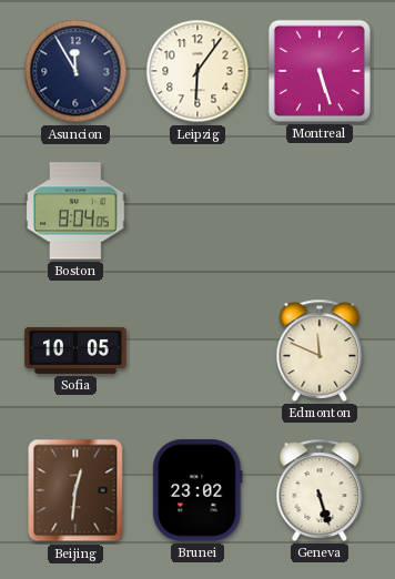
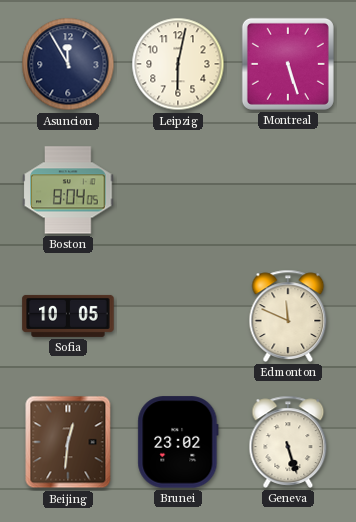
Leipzig: 6:06 -> 6:02 (178, 64)
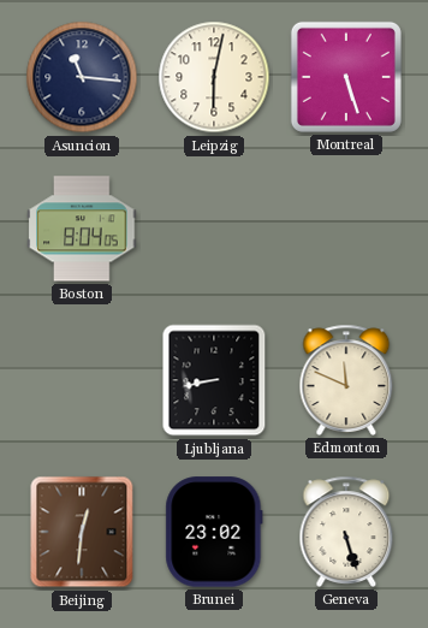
Asuncion: 11:55 -> 11:16 (82, 77)
Sofia: 10:05 -> none (68, 316)
Ljubljana: none -> 8:43 (214, 380)
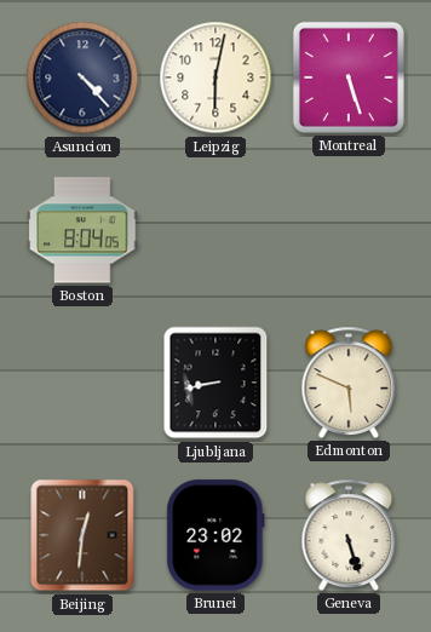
Asuncion: 11:16 -> 4:23 (82, 77)
Edmonton: 11:49 -> 5:49 (349, 383)
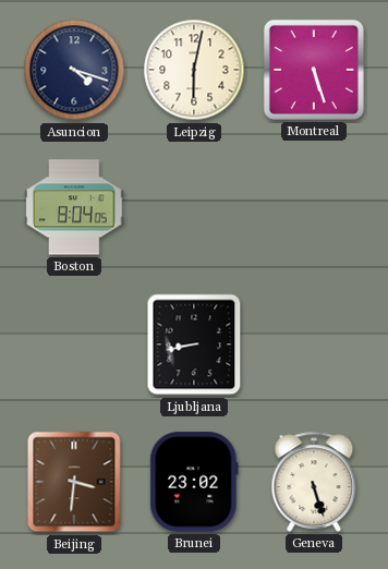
Asuncion: 4:23 -> 4:18 (74, 70)
Edmonton: 5:49 -> none (349, 383)
Beijing: 12:31 -> 3:31 (74, 482)
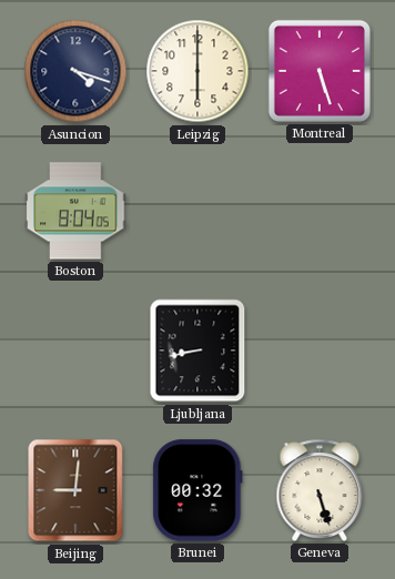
Leipzig: 6:02 -> 6:00 (197, 71)
Beijing: 3:31 -> 9:01 (75, 490)
Brunei: 23:02 -> 00:32 (197, 490)
